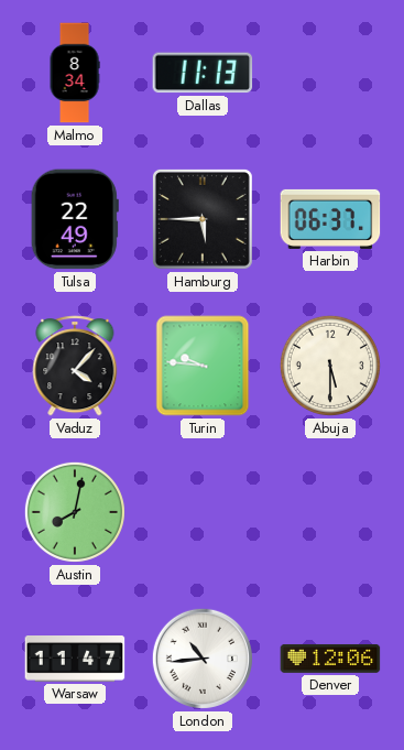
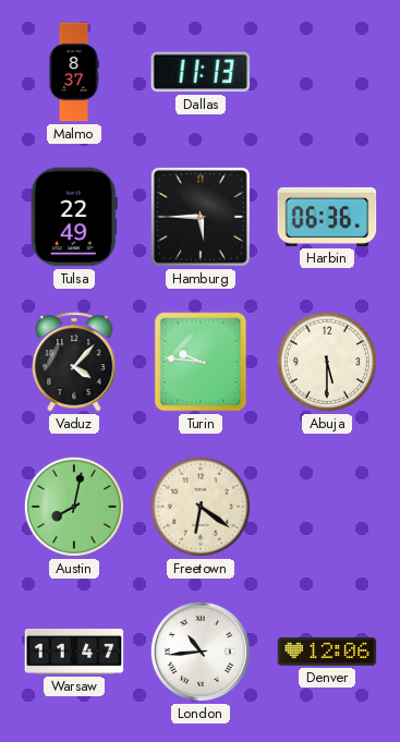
Malmo: 8:34 -> 8:37 (74, 72)
Harbin: 06:37 -> 06:36 (327, 217)
Freetown: none -> 6:21 (201, 507)
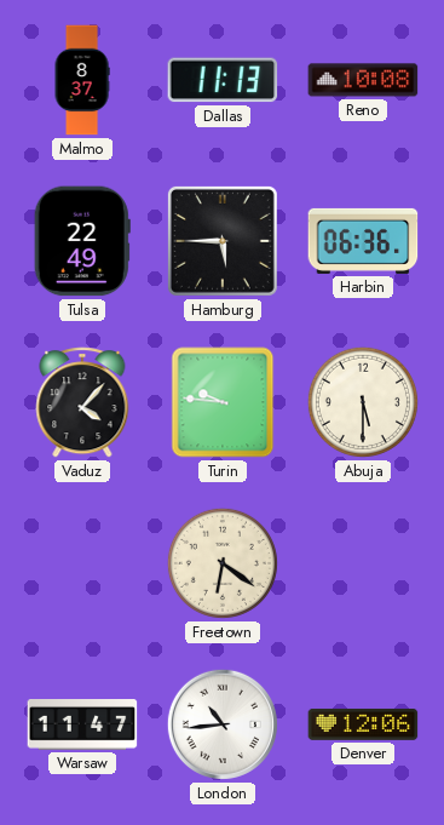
Reno: none -> 10:08 (363, 80)
Austin: 8:02 -> none (74, 507)
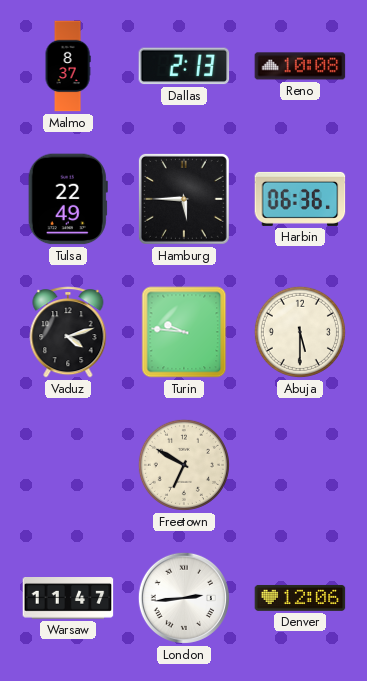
Dallas: 11:13 -> 2:13 (184, 66)
Vaduz: 4:07 -> 4:12 (68, 332)
Freetown: 6:21 -> 6:50 (184, 465)
London: 10:44 -> 2:44 (184, 598)
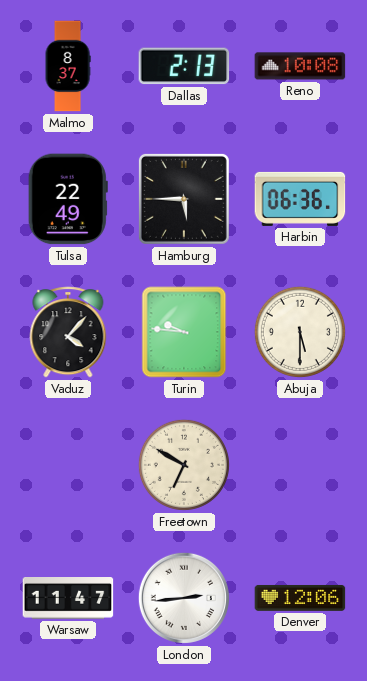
Vaduz: 4:12 -> 4:07 (68, 332)
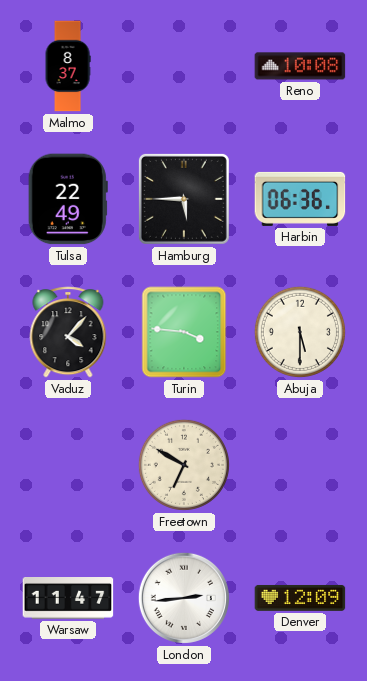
Dallas: 2:13 -> none (184, 66)
Turin: 9:46 -> 3:46 (184, 332)
Denver: 12:06 -> 12:09 (300, 598)
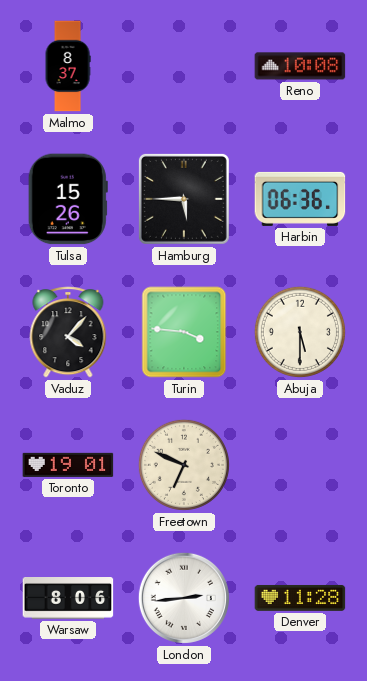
Tulsa: 22:49 -> 15:26 (68, 199)
Toronto: none -> 19:01 (68, 465)
Freetown: 6:50 -> 6:49 (184, 465)
Warsaw: 11:47 -> 8:06 (68, 599)
Denver: 12:09 -> 11:28 (300, 598)
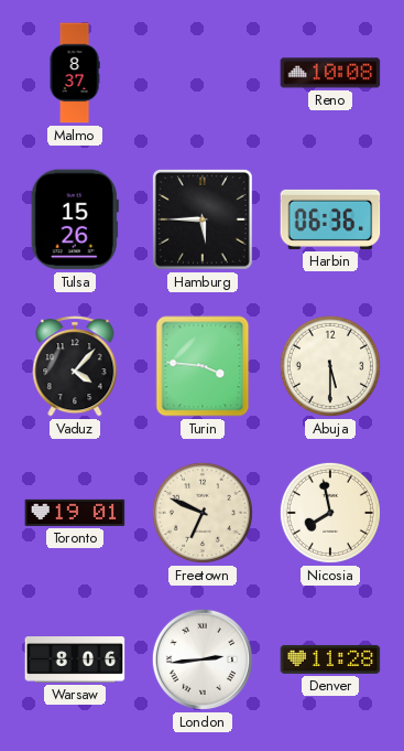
Nicosia: none -> 7:58 (330, 513)
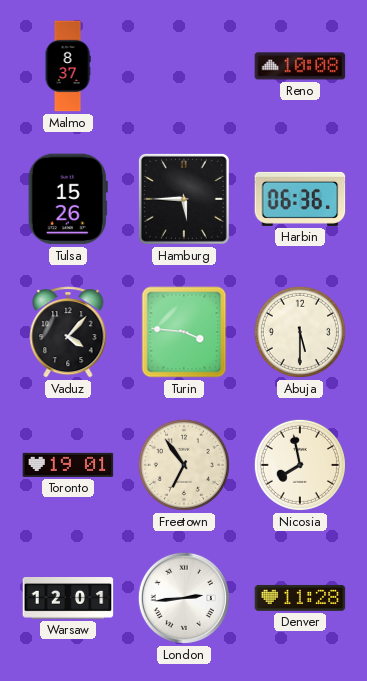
Freetown: 6:49 -> 6:54 (184, 465)
Warsaw: 8:06 -> 12:01 (68, 599)
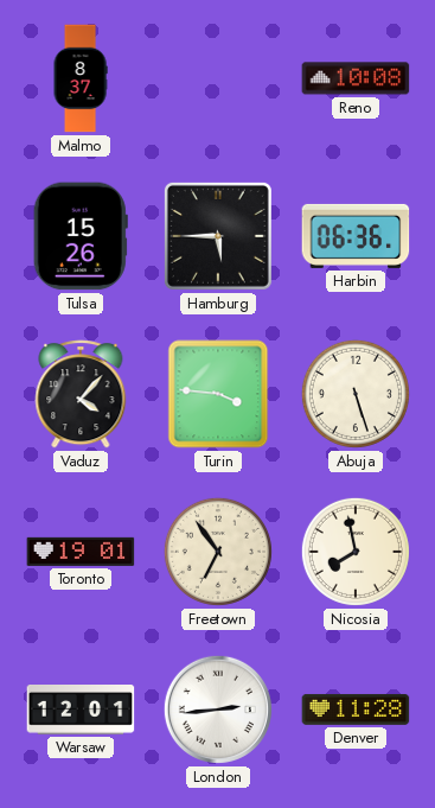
Abuja: 5:30 -> 5:27 (356, 394)
